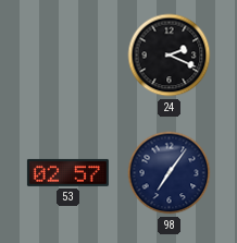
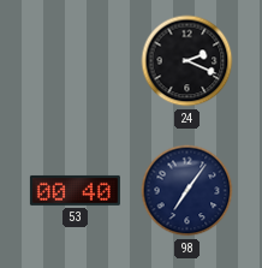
53: 02:57 -> 00:40 (75, 190)
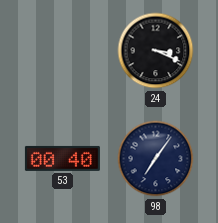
24: 2:19 -> 3:19 (156, 51)
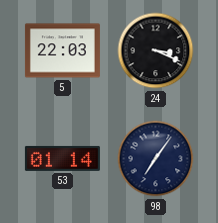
5: none -> 22:03 (62, 51)
53: 00:40 -> 01:14 (62, 158)
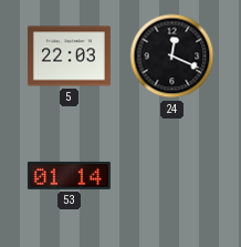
24: 3:19 -> 12:19 (172, 56)
98: 7:06 -> none (156, 159)
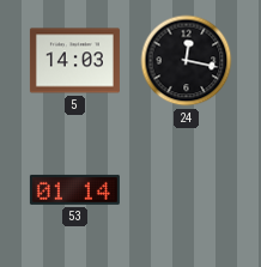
5: 22:03 -> 14:03 (74, 61)
24: 12:19 -> 12:17 (187, 61)
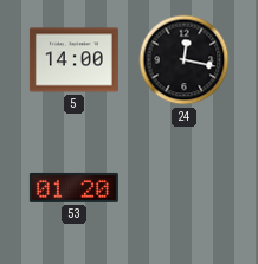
5: 14:03 -> 14:00 (73, 60)
53: 01:14 -> 01:20 (73, 187)
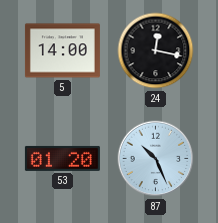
87: none -> 10:26 (156, 159)
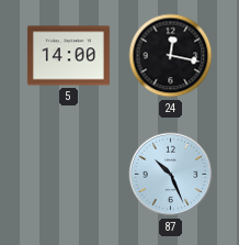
53: 01:20 -> none (62, 158)
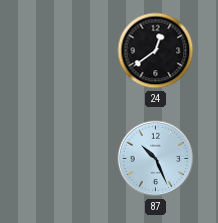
5: 14:00 -> none (68, 56)
24: 12:17 -> 12:39 (156, 51)
